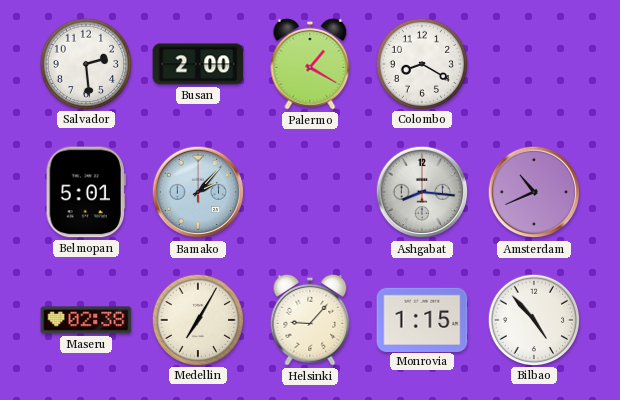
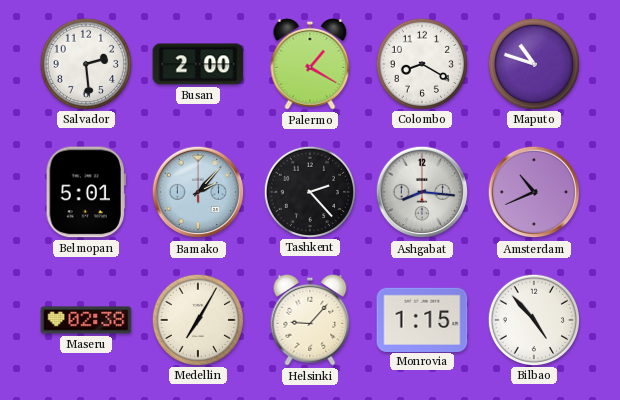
Maputo: none -> 10:48 (534, 63)
Tashkent: none -> 2:23 (310, 191)
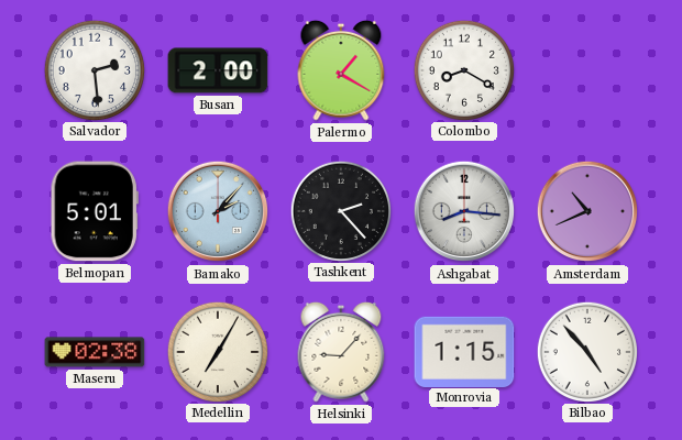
Maputo: 10:48 -> none (534, 63)
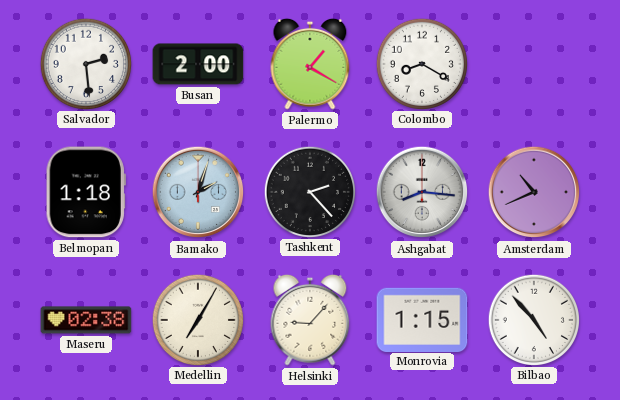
Belmopan: 5:01 -> 1:18 (86, 192)
Bamako: 2:07 -> 2:03 (198, 192)
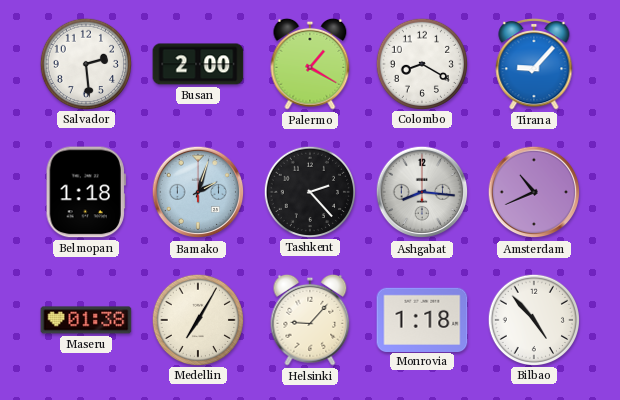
Tirana: none -> 9:07 (534, 65)
Maseru: 02:38 -> 01:38 (86, 320)
Monrovia: 1:15 -> 1:18 (422, 319)
